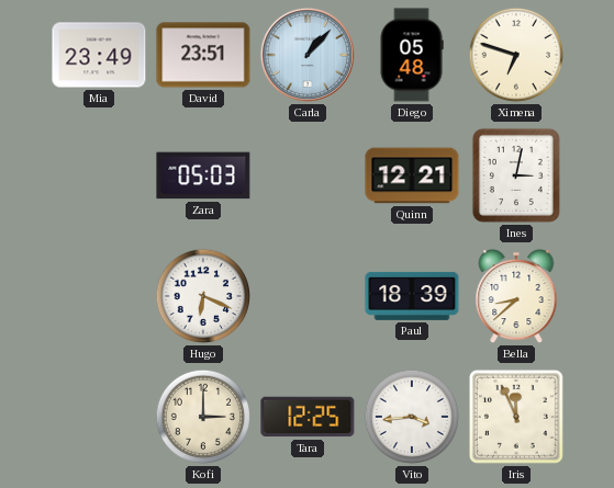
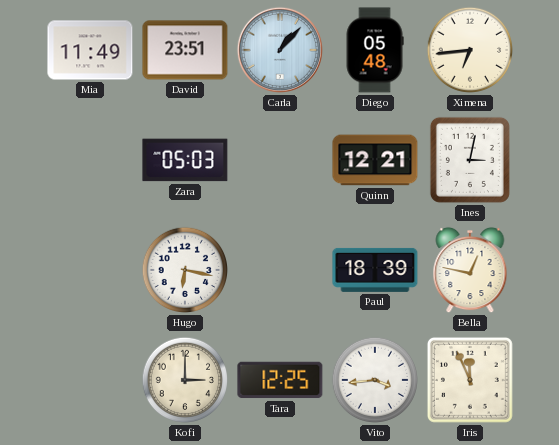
Mia: 23:49 -> 11:49 (90, 50)
Ximena: 6:48 -> 6:44 (470, 50)
Hugo: 6:19 -> 6:17 (185, 270)
Bella: 8:38 -> 12:47 (470, 270)
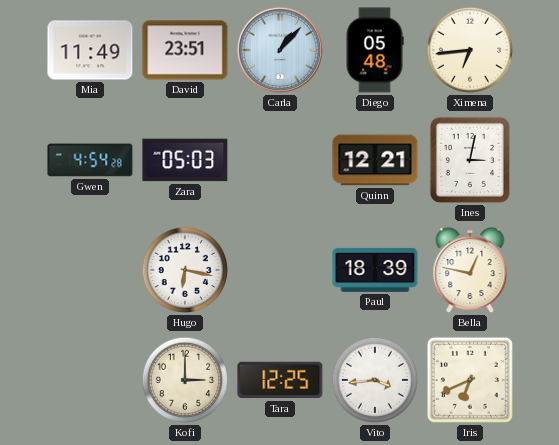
Gwen: none -> 4:54 (90, 160)
Iris: 11:56 -> 6:41 (470, 380)
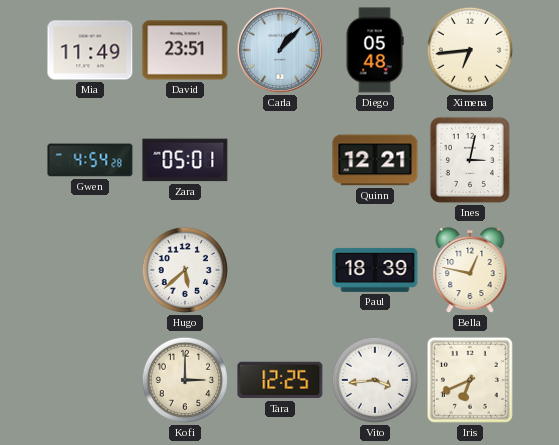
Zara: 05:03 -> 05:01 (185, 160)
Hugo: 6:17 -> 5:38 (185, 270)
